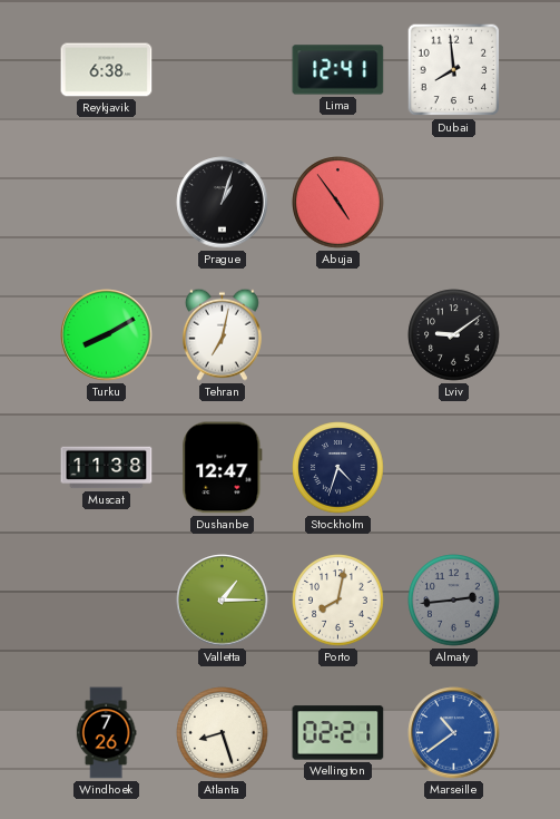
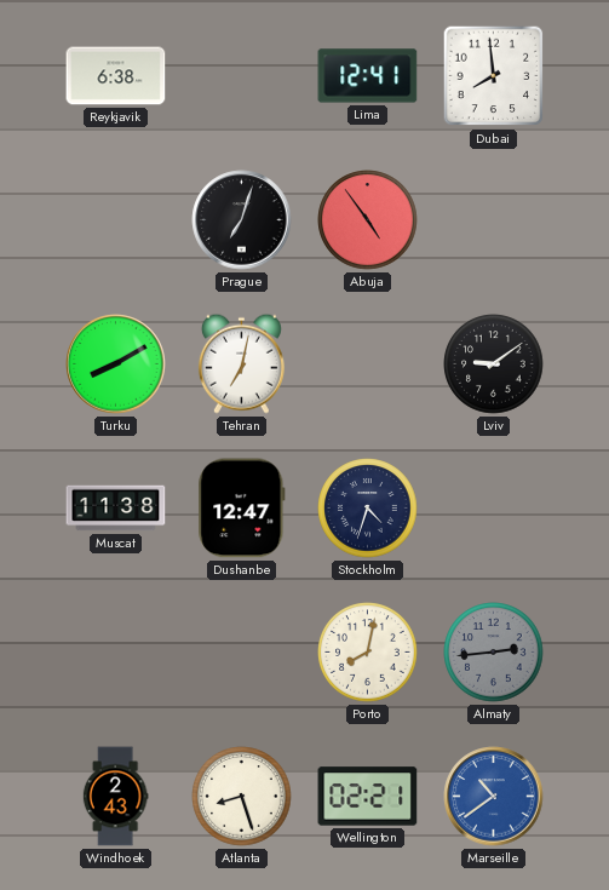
Prague: 1:03 -> 7:03 (242, 220)
Valletta: 1:15 -> none (223, 601)
Windhoek: 7:26 -> 2:43 (115, 797)
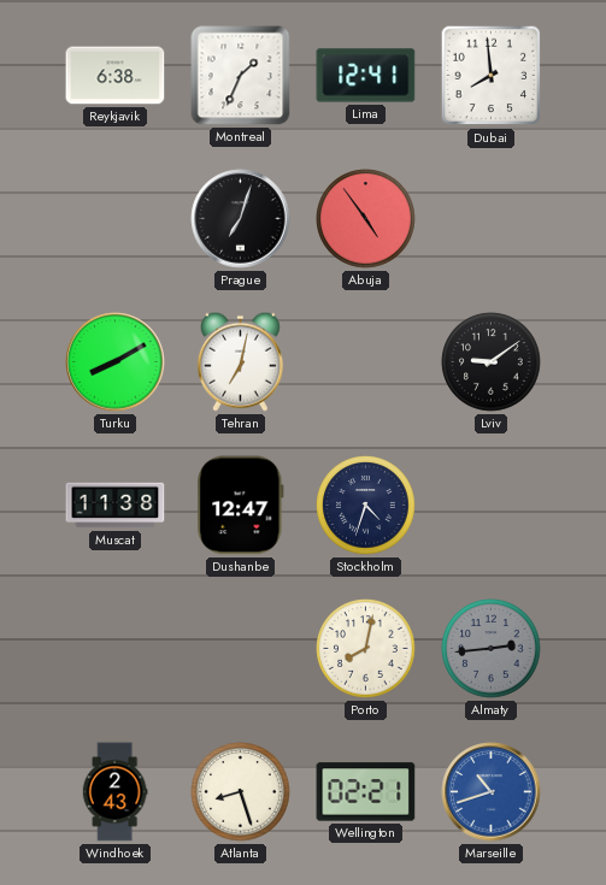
Montreal: none -> 1:34 (241, 76)
Marseille: 10:39 -> 10:42 (492, 792)
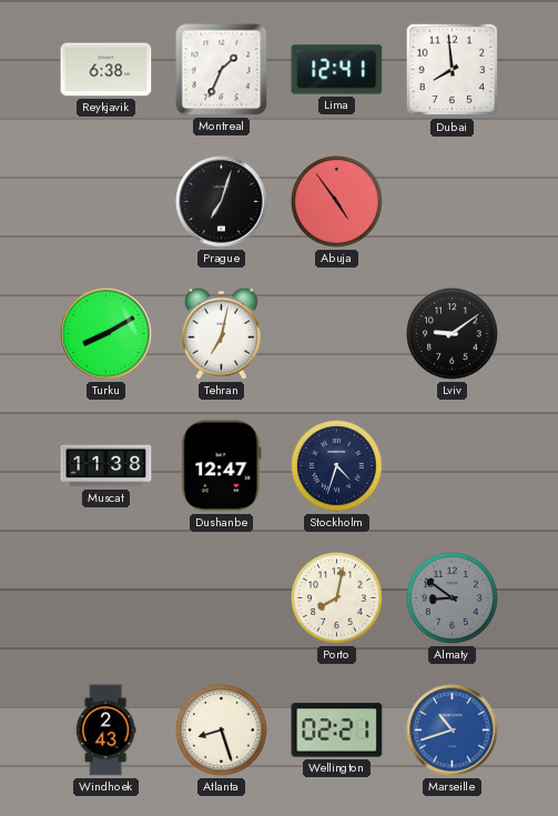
Almaty: 2:44 -> 8:51 (453, 598)
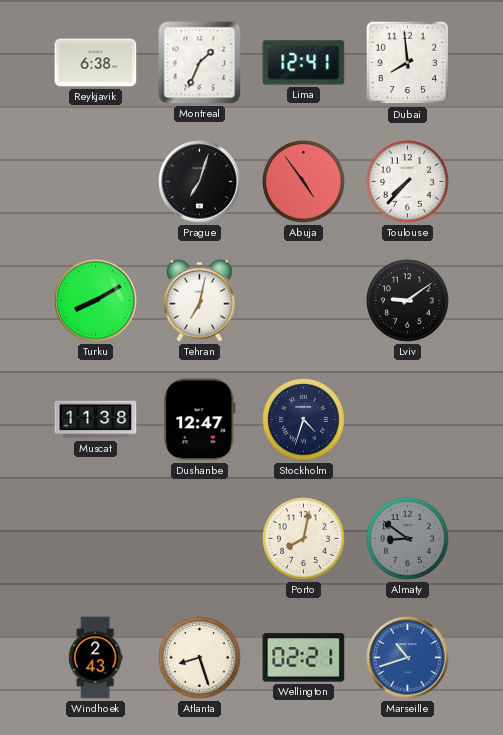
Toulouse: none -> 7:37 (408, 182)
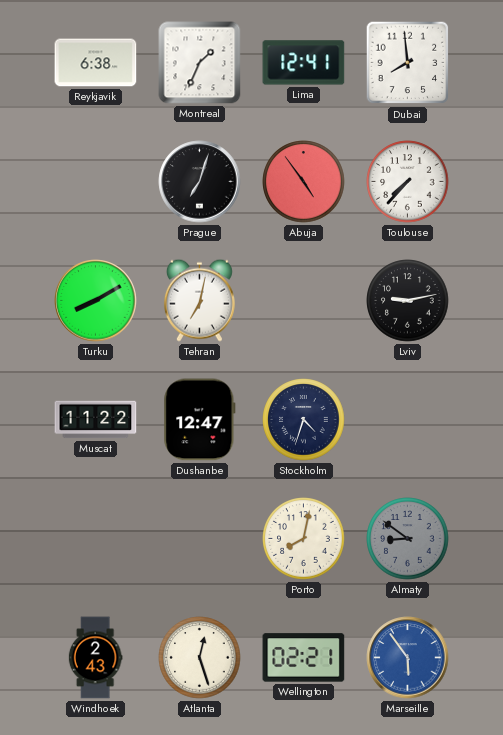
Lviv: 9:09 -> 9:13 (408, 301)
Muscat: 11:38 -> 11:22 (96, 420)
Atlanta: 8:27 -> 12:27 (200, 658)
Marseille: 10:42 -> 5:54 (408, 658)
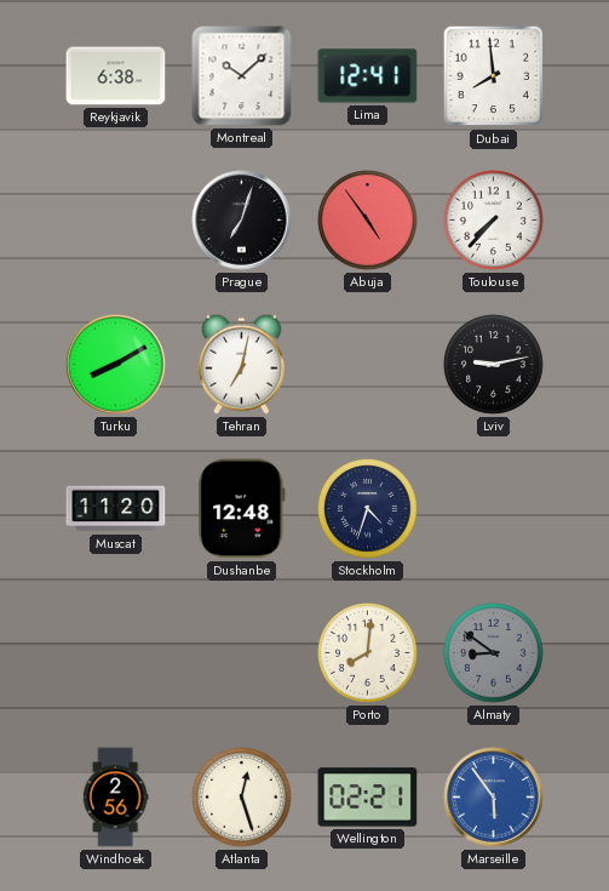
Montreal: 1:34 -> 10:08 (242, 76)
Muscat: 11:22 -> 11:20 (116, 509)
Dushanbe: 12:47 -> 12:48 (242, 509)
Porto: 8:02 -> 8:01 (368, 653)
Windhoek: 2:43 -> 2:56 (115, 798)
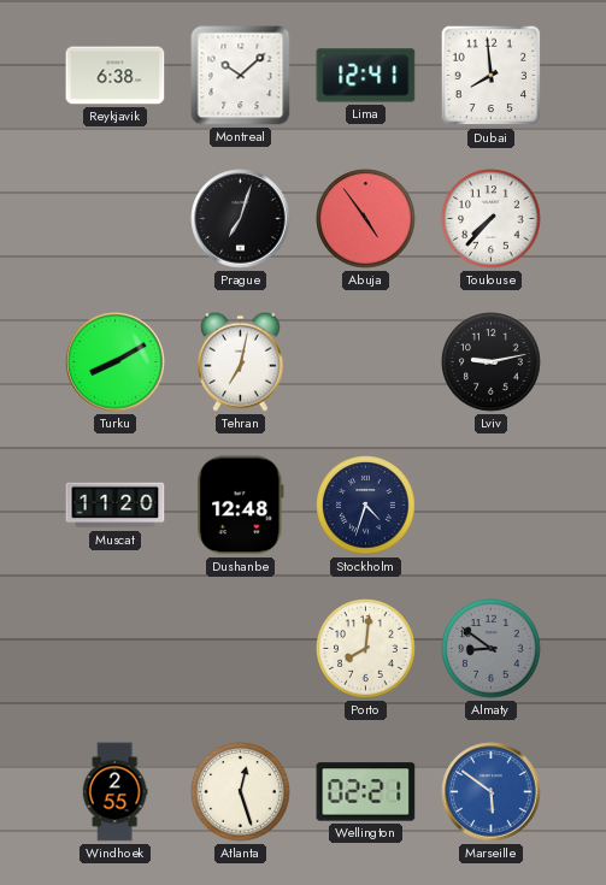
Windhoek: 2:56 -> 2:55 (114, 792)
Marseille: 5:54 -> 5:51 (492, 792)
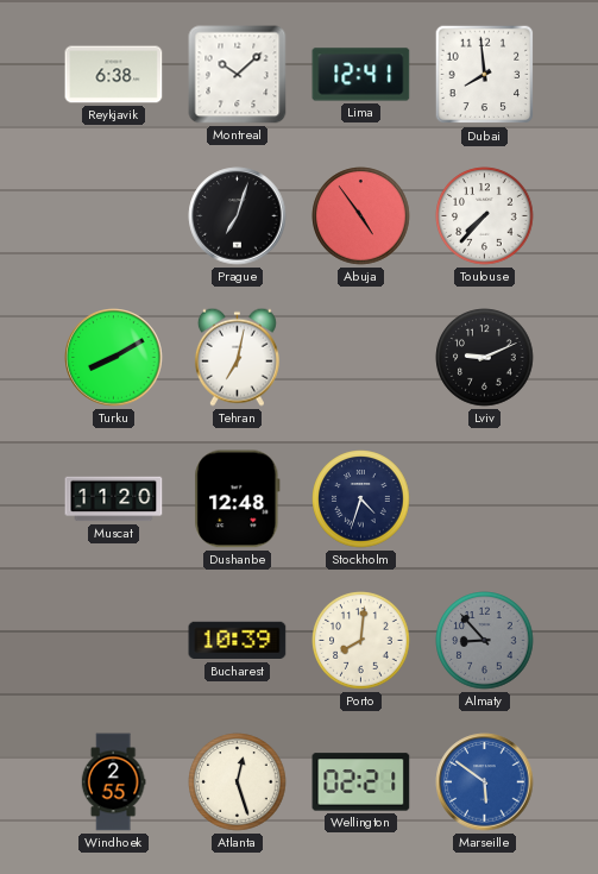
Lviv: 9:13 -> 9:11 (485, 358)
Bucharest: none -> 10:39 (238, 641)
Almaty: 8:51 -> 8:53 (485, 641)
